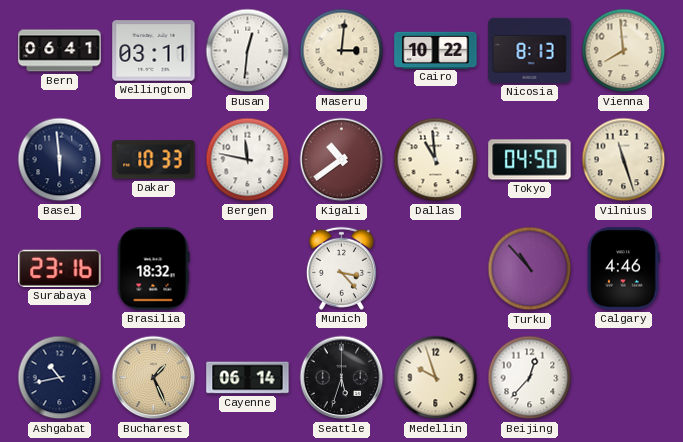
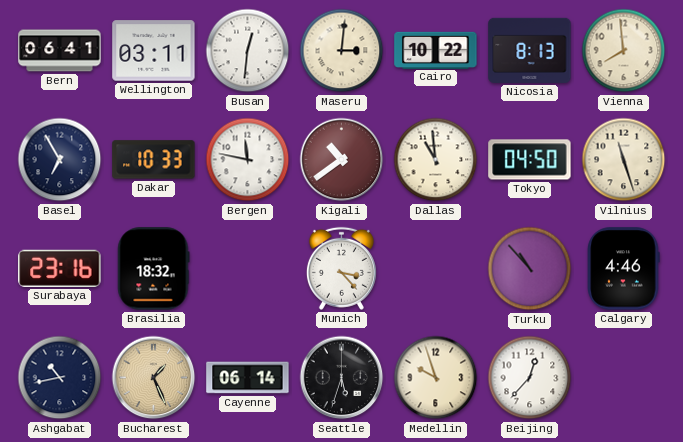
Basel: 5:59 -> 6:55 (60, 160)
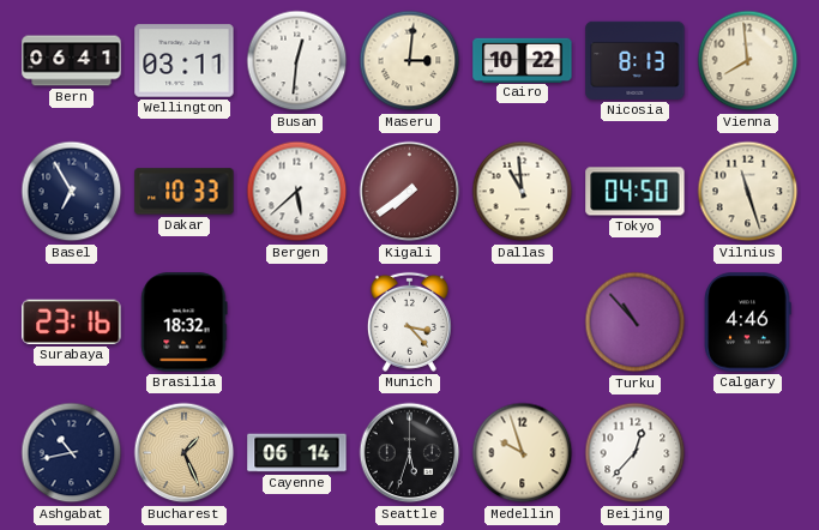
Bergen: 11:47 -> 5:38 (297, 192)
Kigali: 10:39 -> 7:39 (410, 192)
